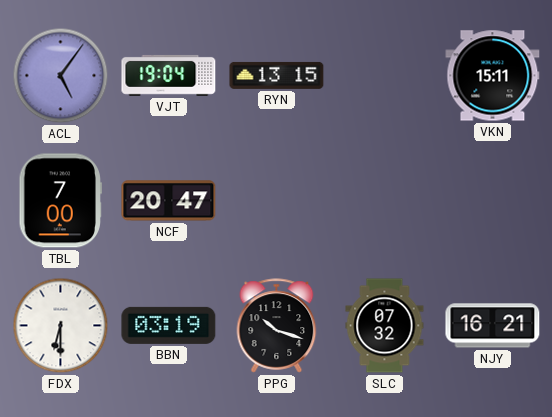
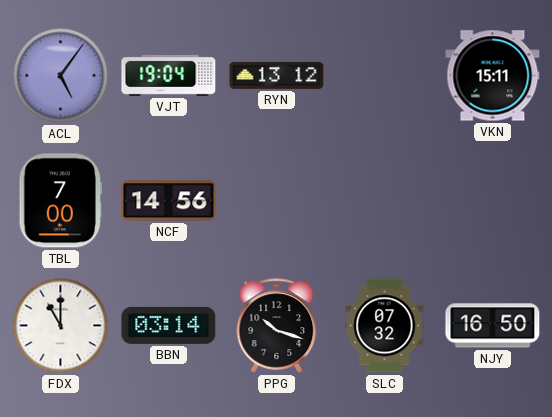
RYN: 13:15 -> 13:12 (277, 75)
NCF: 20:47 -> 14:56 (169, 201)
FDX: 6:30 -> 11:00 (61, 326)
BBN: 03:19 -> 03:14 (169, 325)
NJY: 16:21 -> 16:50 (493, 326)
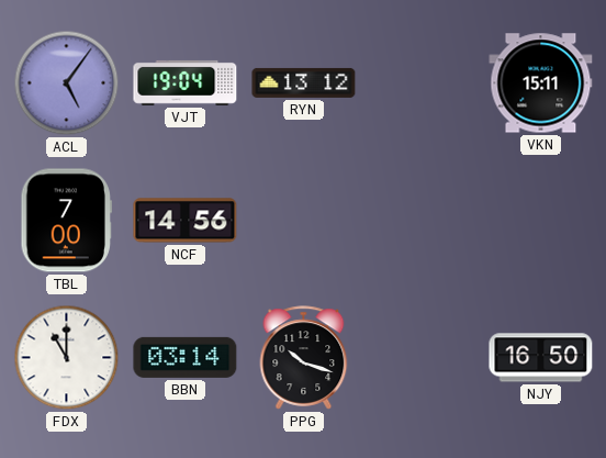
SLC: 07:32 -> none (385, 326)
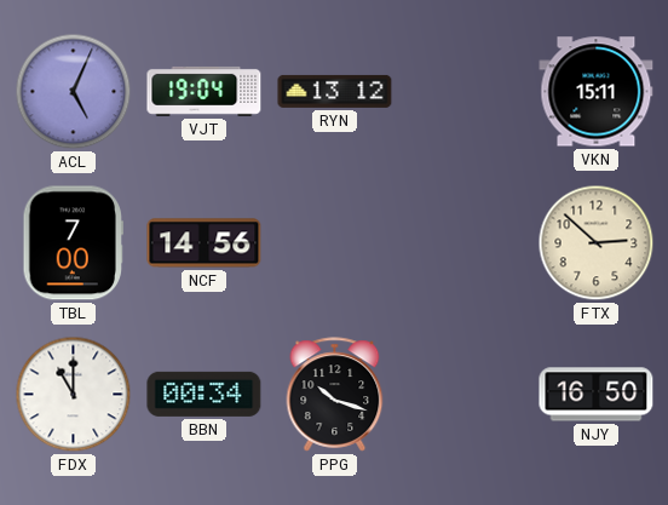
ACL: 5:06 -> 5:04 (74, 92)
FTX: none -> 2:52 (597, 243)
BBN: 03:14 -> 00:34 (205, 394)
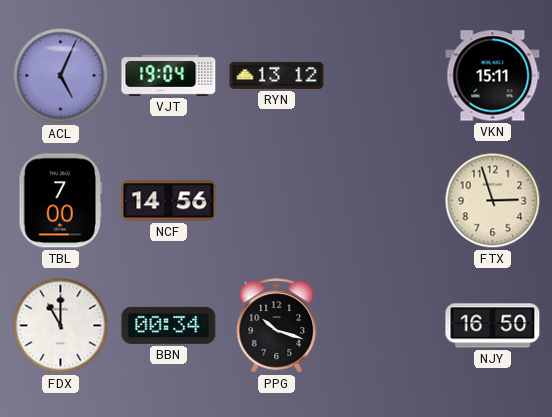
FTX: 2:52 -> 2:57 (493, 201)
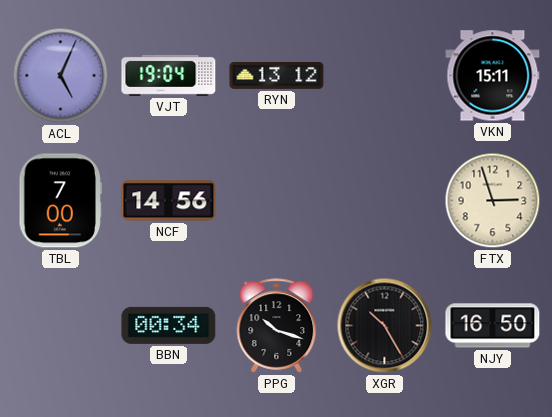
FDX: 11:00 -> none (61, 326)
XGR: none -> 10:25 (385, 326)
